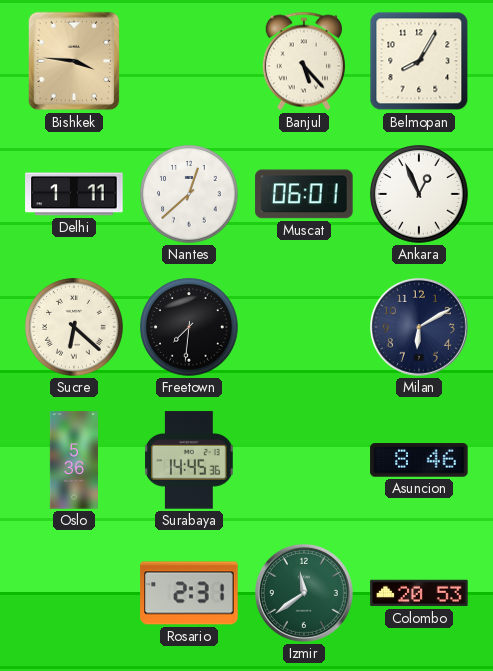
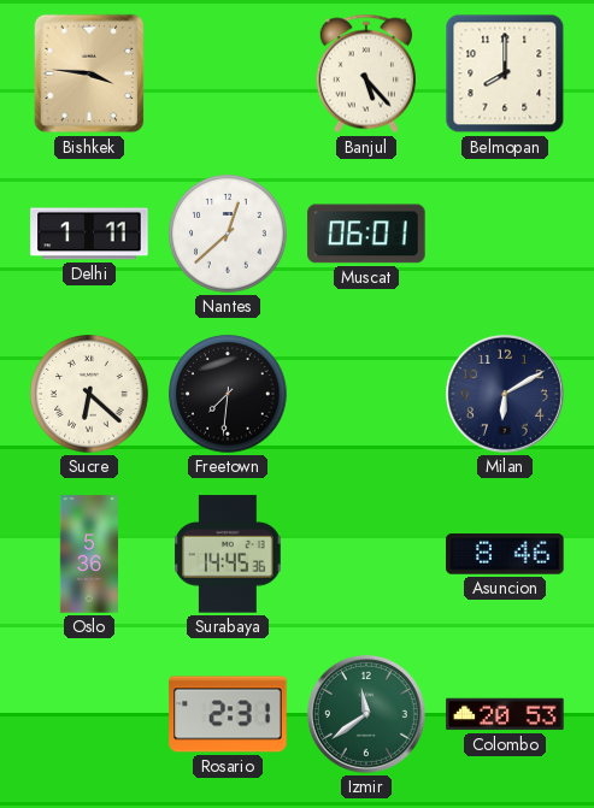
Belmopan: 8:05 -> 8:00 (505, 73)
Ankara: 12:56 -> none (419, 194)
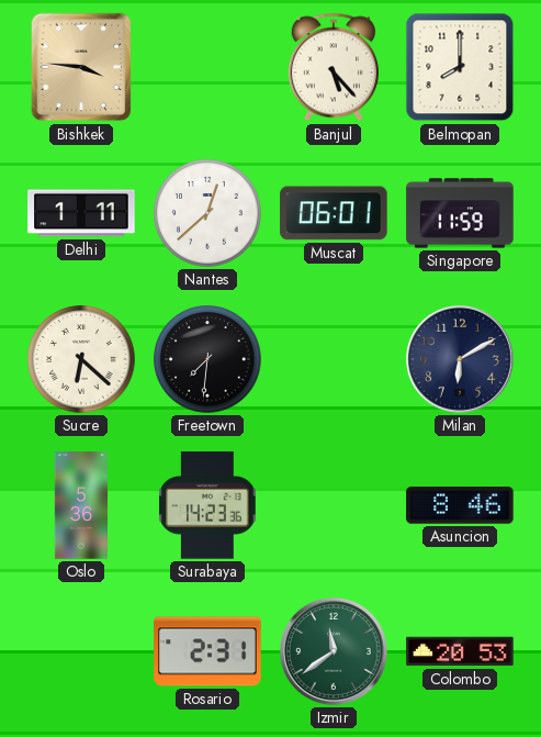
Singapore: none -> 11:59 (460, 213)
Surabaya: 14:45 -> 14:23 (207, 505)
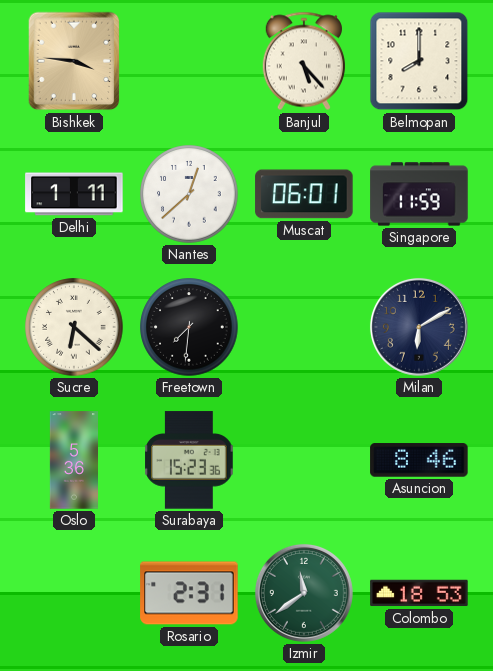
Surabaya: 14:23 -> 15:23 (189, 460)
Colombo: 20:53 -> 18:53 (419, 593)
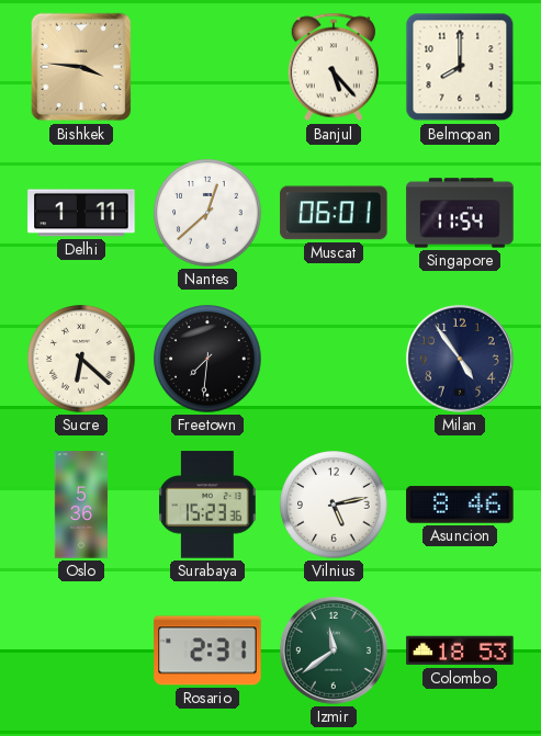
Singapore: 11:59 -> 11:54 (460, 213)
Milan: 6:10 -> 4:54 (460, 359)
Vilnius: none -> 5:13 (334, 505)
